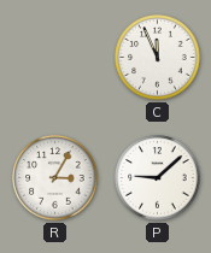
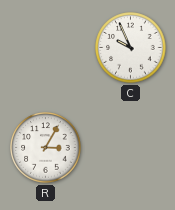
C: 11:56 -> 9:56 (131, 48)
P: 9:08 -> none (158, 178)
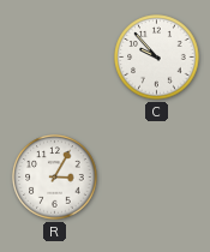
C: 9:56 -> 9:53 (157, 58)
